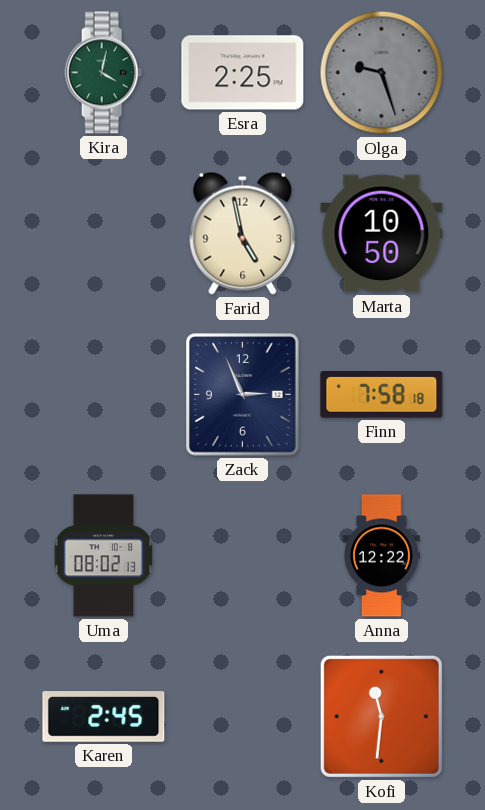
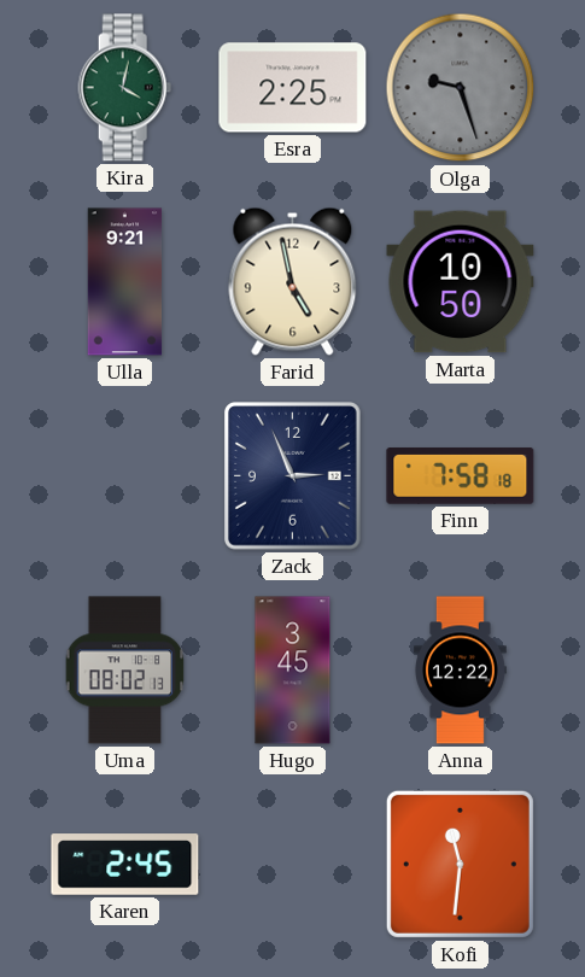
Ulla: none -> 9:21 (125, 282)
Hugo: none -> 3:45 (293, 671)
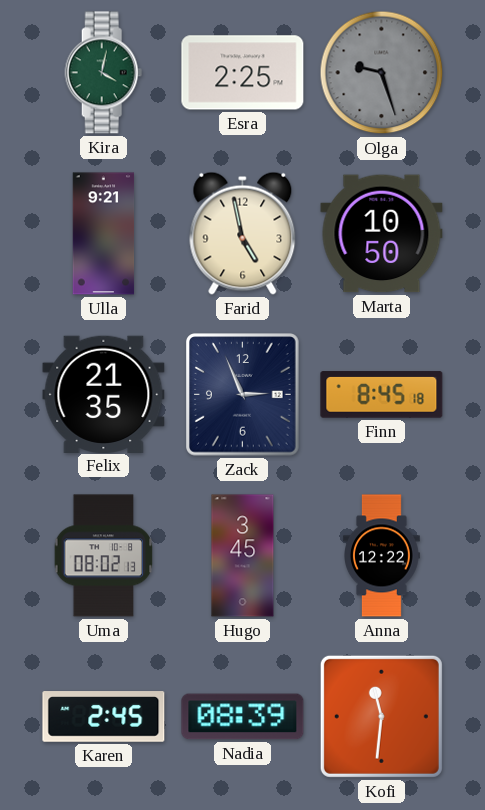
Felix: none -> 21:35 (104, 394)
Finn: 7:58 -> 8:45 (382, 395)
Nadia: none -> 08:39 (243, 717)
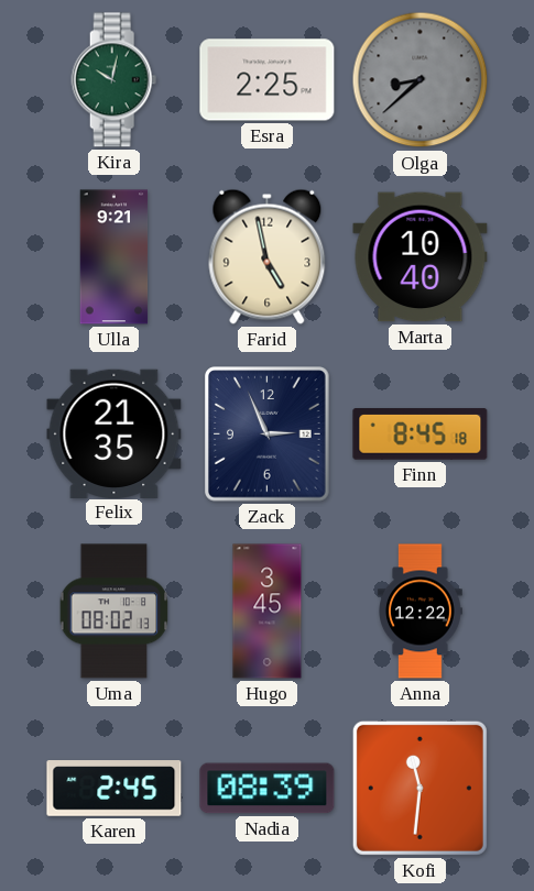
Kira: 4:02 -> 10:02 (115, 80)
Olga: 9:27 -> 8:38 (421, 80)
Marta: 10:50 -> 10:40 (421, 257)
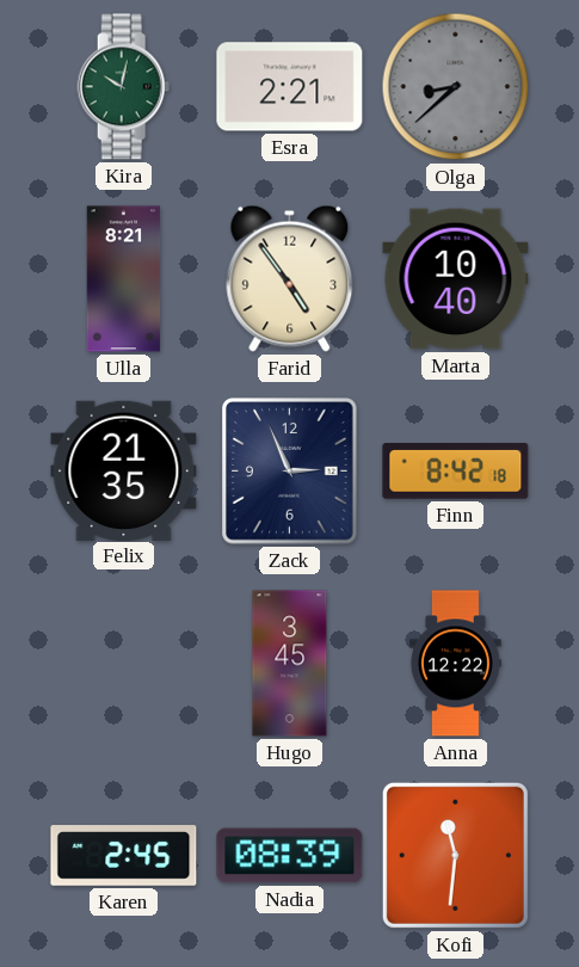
Esra: 2:25 -> 2:21 (290, 87)
Ulla: 9:21 -> 8:21 (124, 279)
Farid: 4:58 -> 4:54 (290, 278)
Finn: 8:45 -> 8:42 (456, 472)
Uma: 08:02 -> none (115, 612)
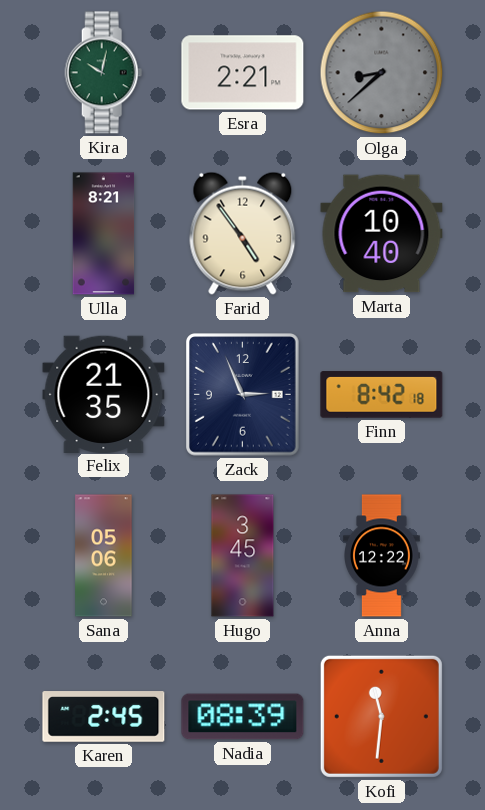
Sana: none -> 05:06 (104, 556)
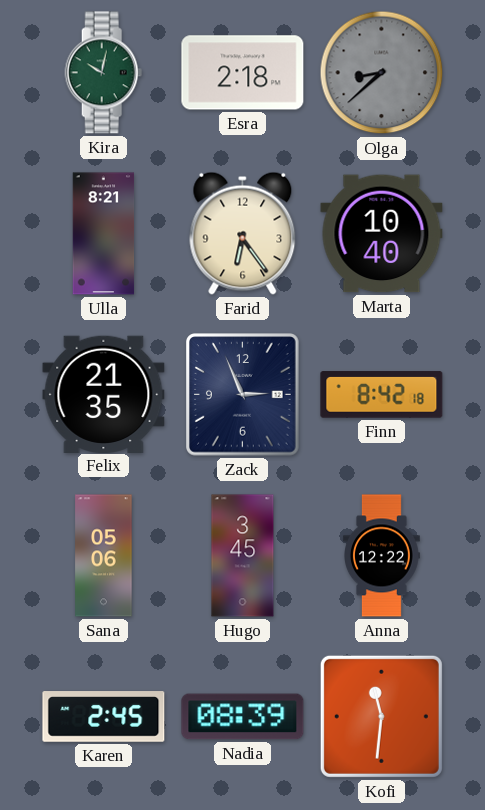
Esra: 2:21 -> 2:18 (243, 73)
Farid: 4:54 -> 6:24 (243, 233)
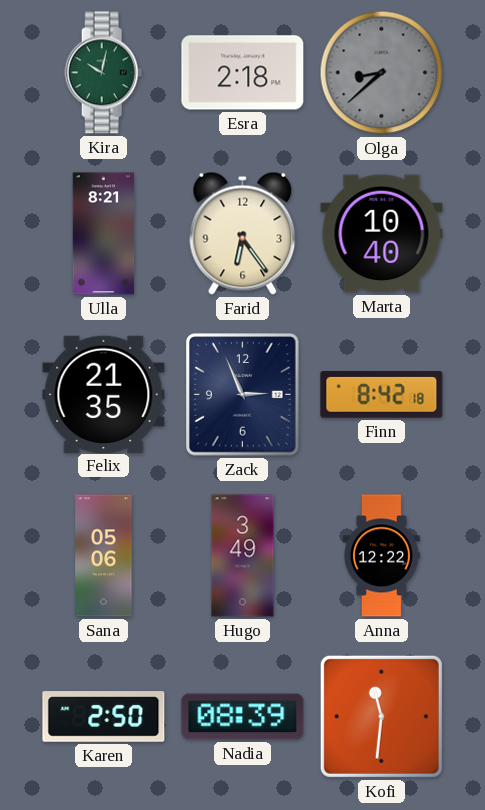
Hugo: 3:45 -> 3:49 (243, 556)
Karen: 2:45 -> 2:50 (104, 717)
